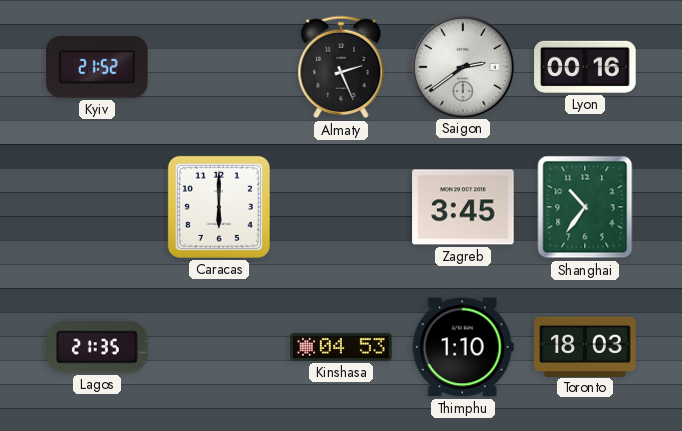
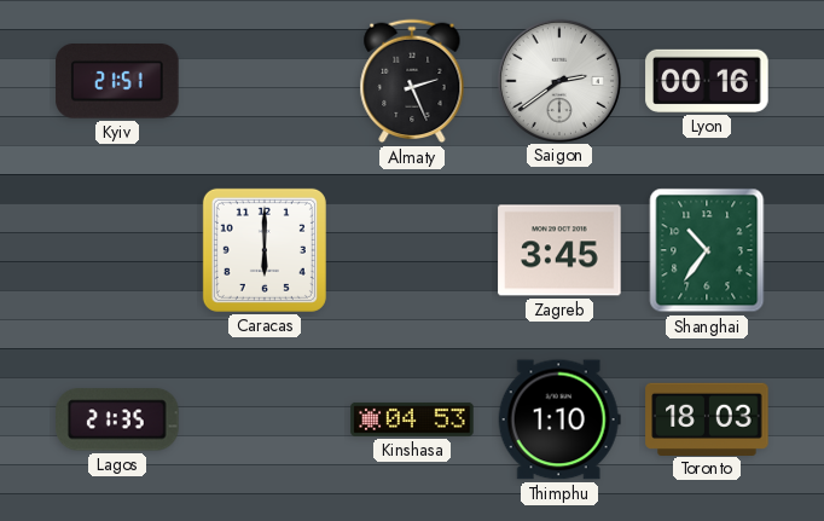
Kyiv: 21:52 -> 21:51 (117, 82)
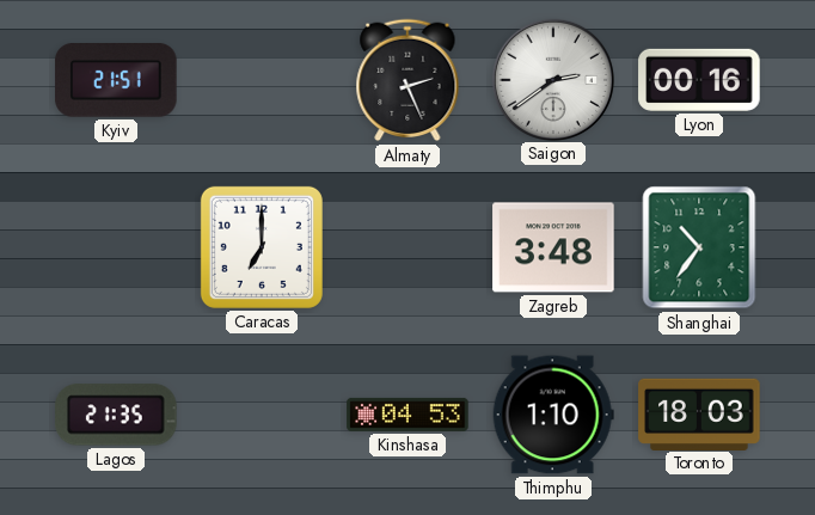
Caracas: 6:00 -> 7:00 (262, 247)
Zagreb: 3:45 -> 3:48 (553, 247)
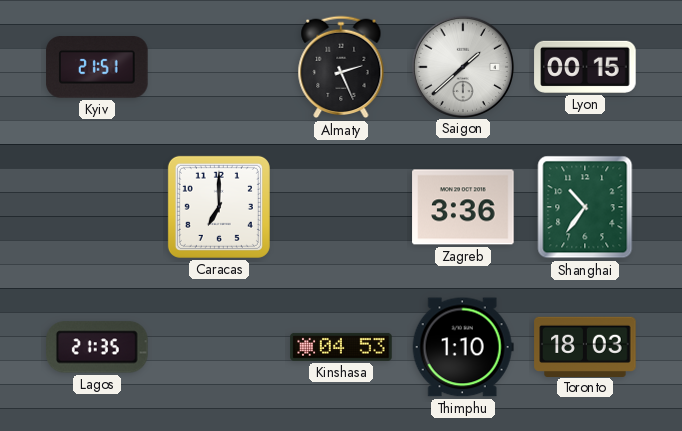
Saigon: 2:39 -> 1:38 (462, 66)
Lyon: 00:16 -> 00:15 (585, 67)
Zagreb: 3:48 -> 3:36 (463, 207)
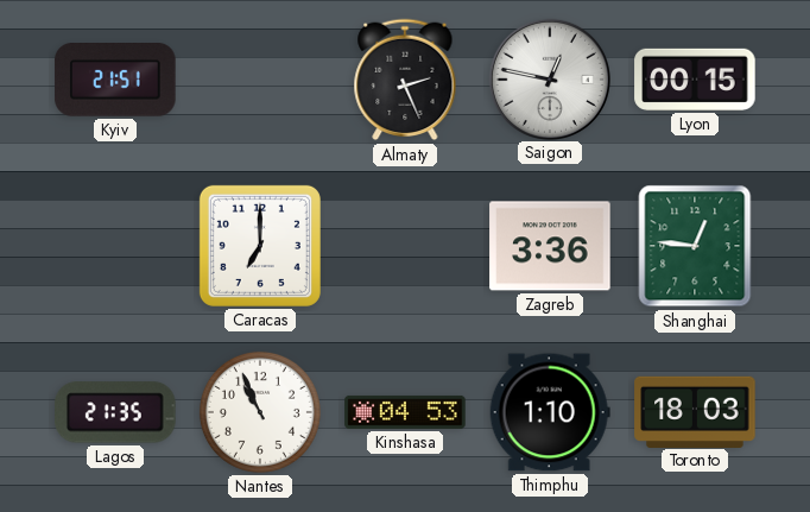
Saigon: 1:38 -> 12:47 (549, 78)
Shanghai: 10:36 -> 12:46 (695, 246)
Nantes: none -> 10:56 (260, 412)
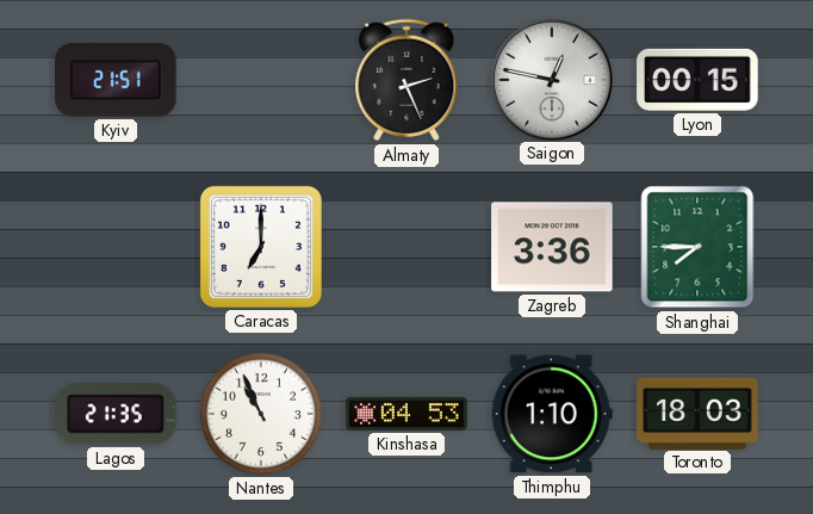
Shanghai: 12:46 -> 7:45 (697, 247)
